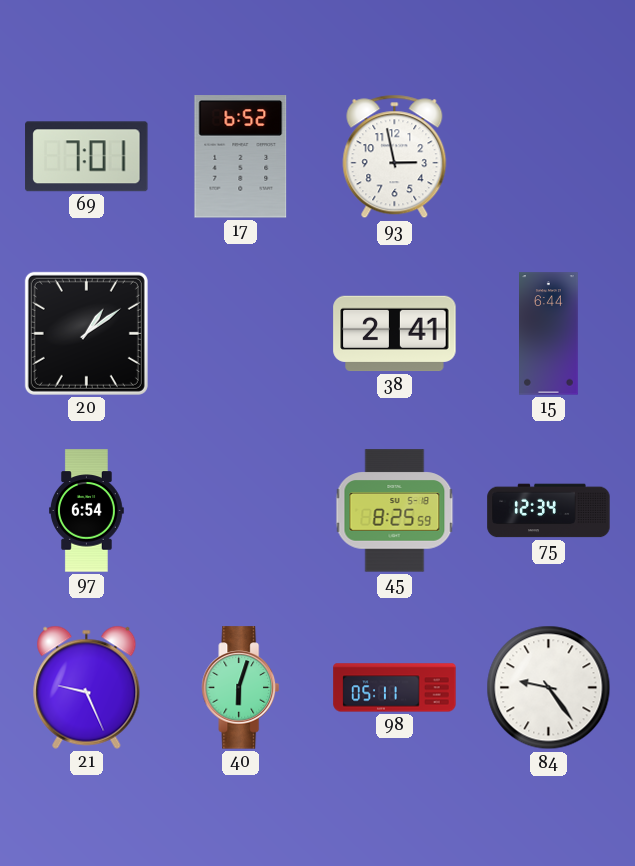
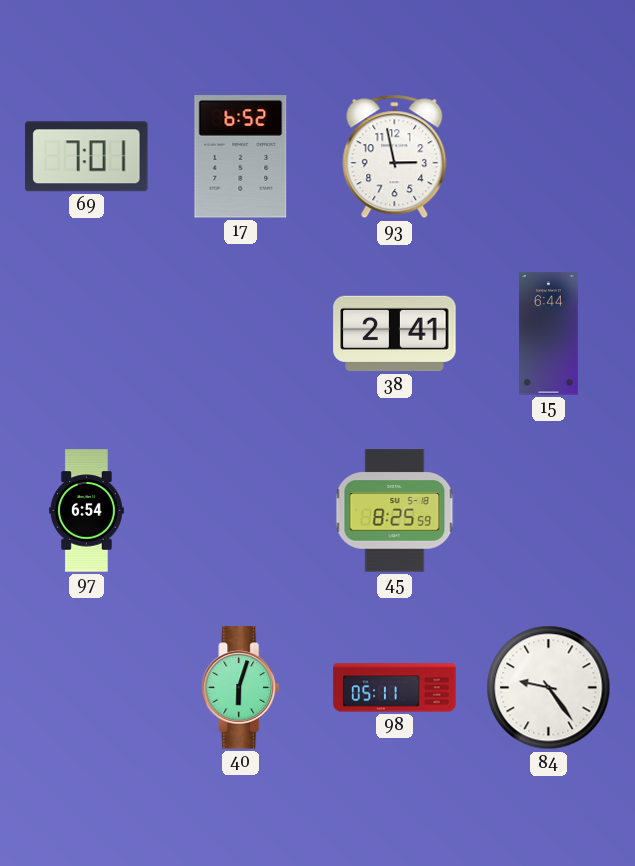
20: 1:09 -> none (86, 333)
75: 12:34 -> none (549, 511)
21: 9:26 -> none (87, 687)
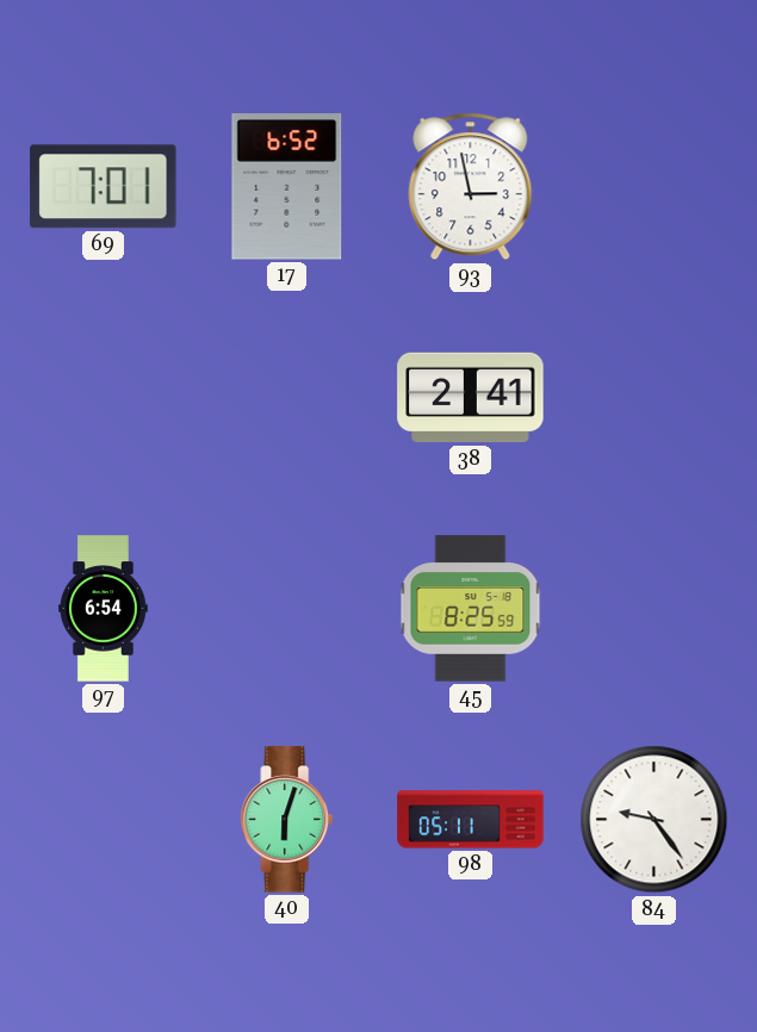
15: 6:44 -> none (549, 334)
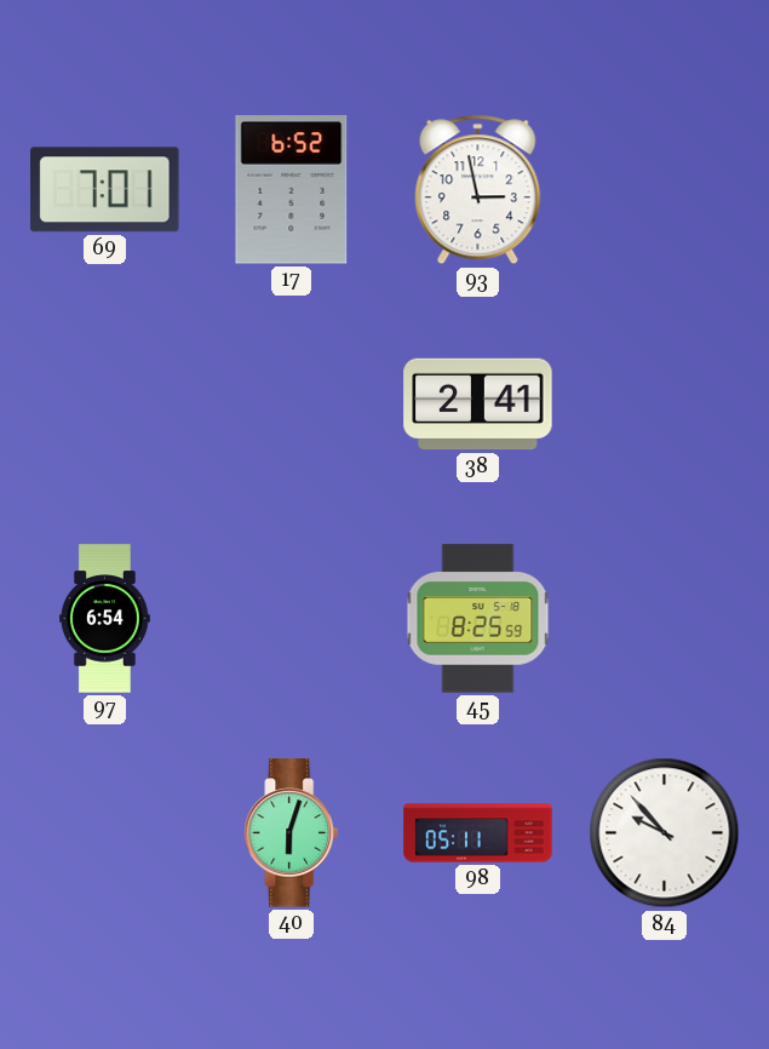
84: 9:24 -> 9:53 (665, 833)
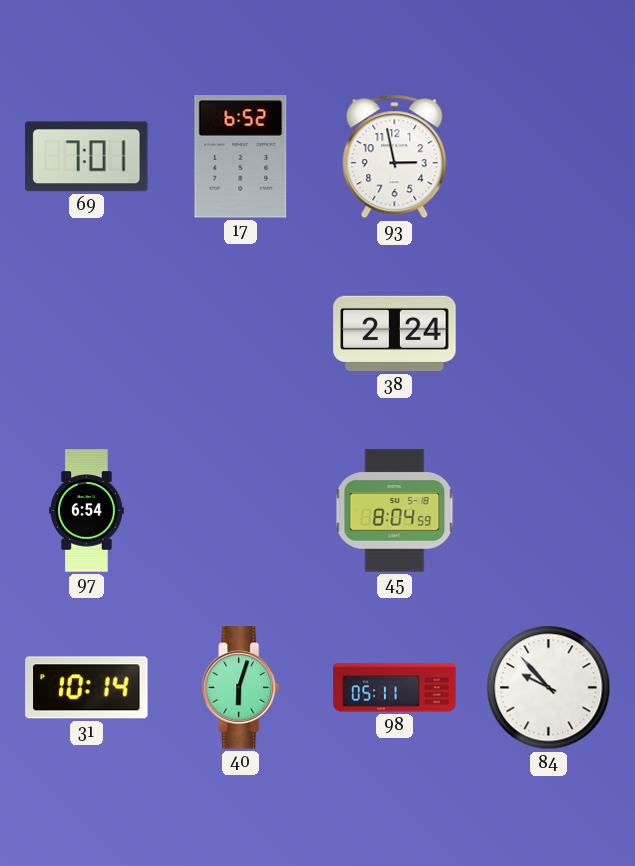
38: 2:41 -> 2:24 (395, 334)
45: 8:25 -> 8:04 (395, 511)
31: none -> 10:14 (87, 688)
